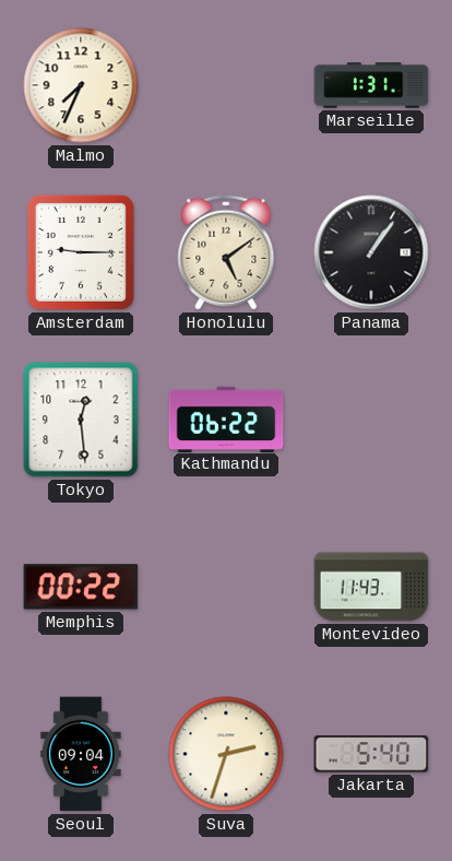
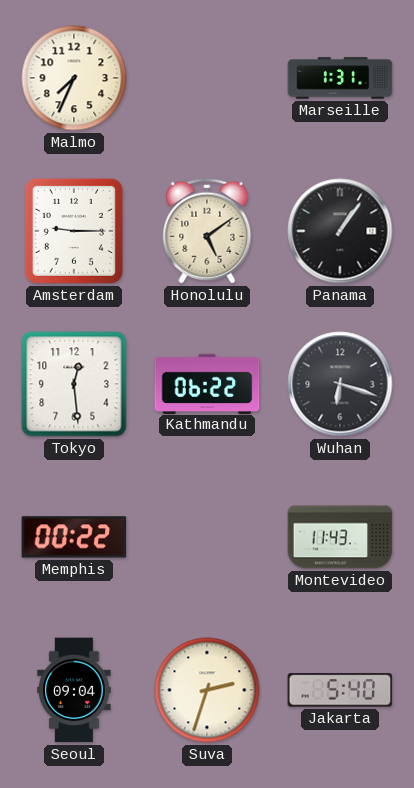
Wuhan: none -> 6:18 (340, 384)
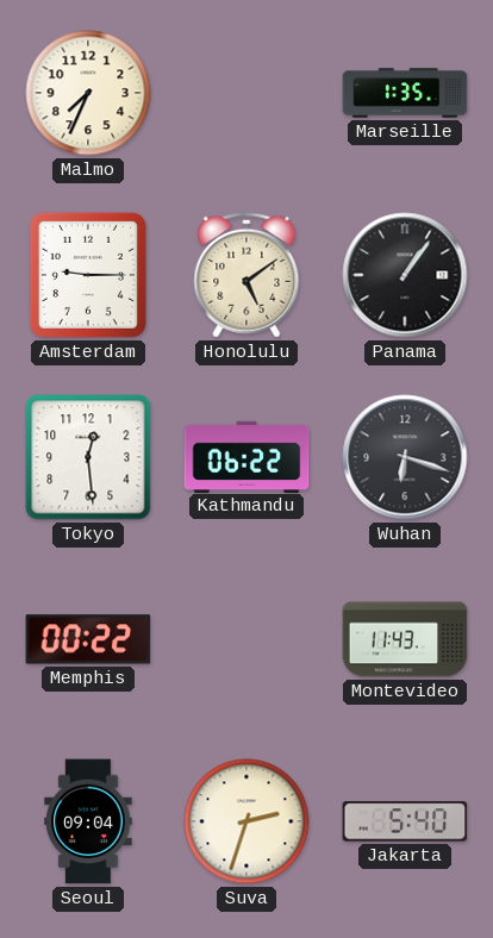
Marseille: 1:31 -> 1:35 (405, 93)
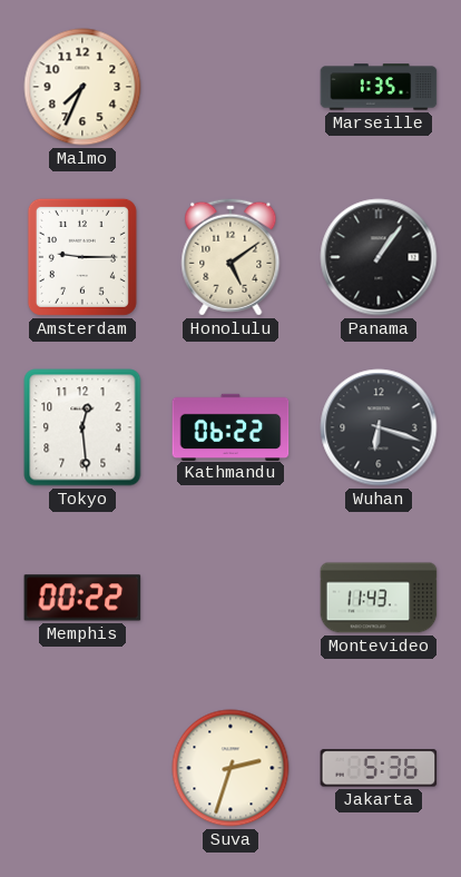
Seoul: 09:04 -> none (88, 821)
Jakarta: 5:40 -> 5:36 (379, 768)
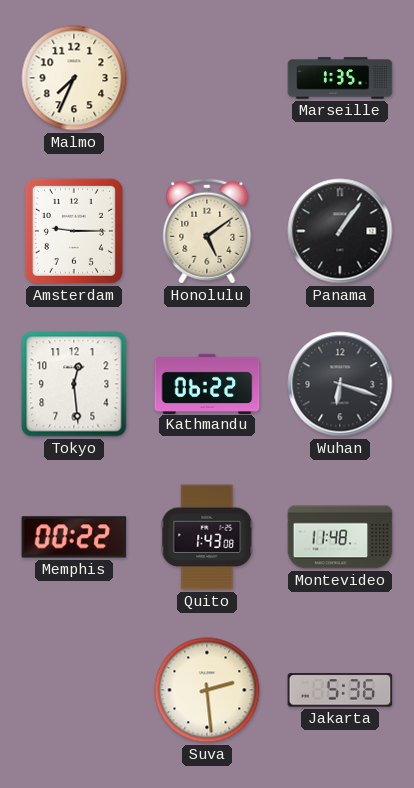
Quito: none -> 1:43 (207, 537)
Montevideo: 11:43 -> 11:48 (340, 537)
Suva: 2:33 -> 2:29 (207, 690)
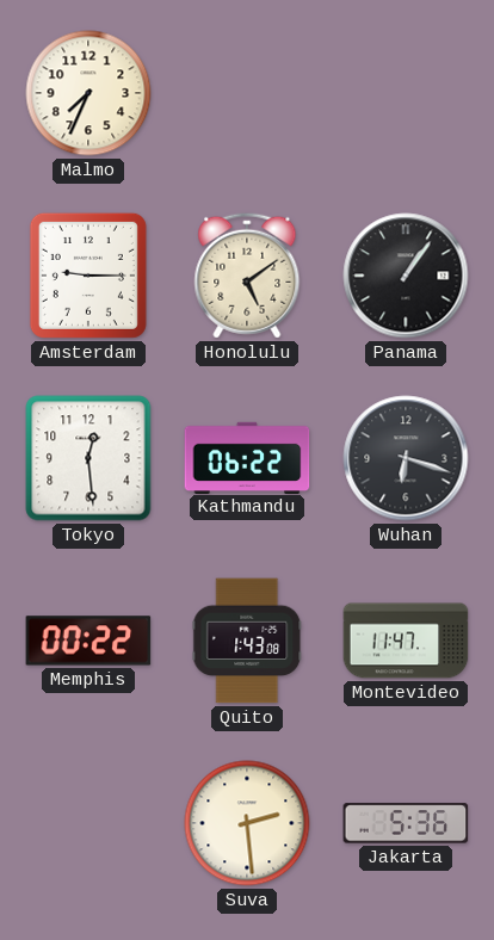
Marseille: 1:35 -> none (340, 78)
Montevideo: 11:48 -> 11:47 (406, 641)
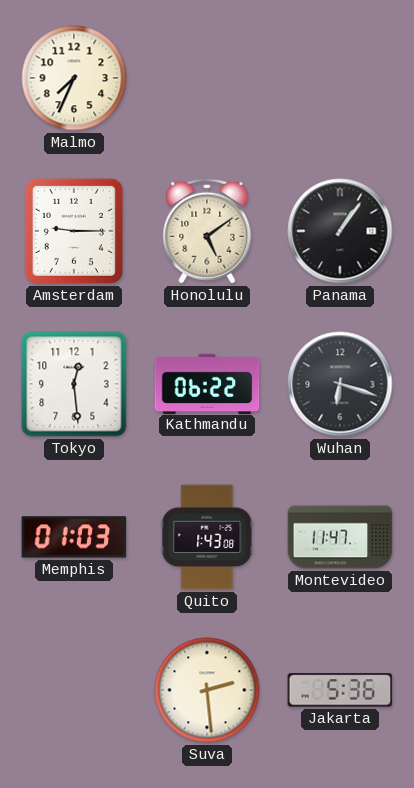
Memphis: 00:22 -> 01:03 (74, 537)
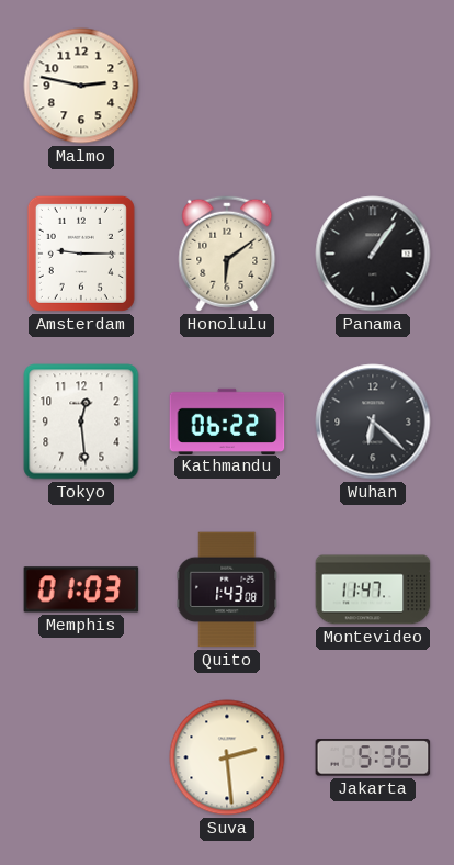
Malmo: 7:34 -> 2:47 (81, 86)
Honolulu: 5:09 -> 6:09 (227, 254)
Wuhan: 6:18 -> 6:22 (373, 422)
